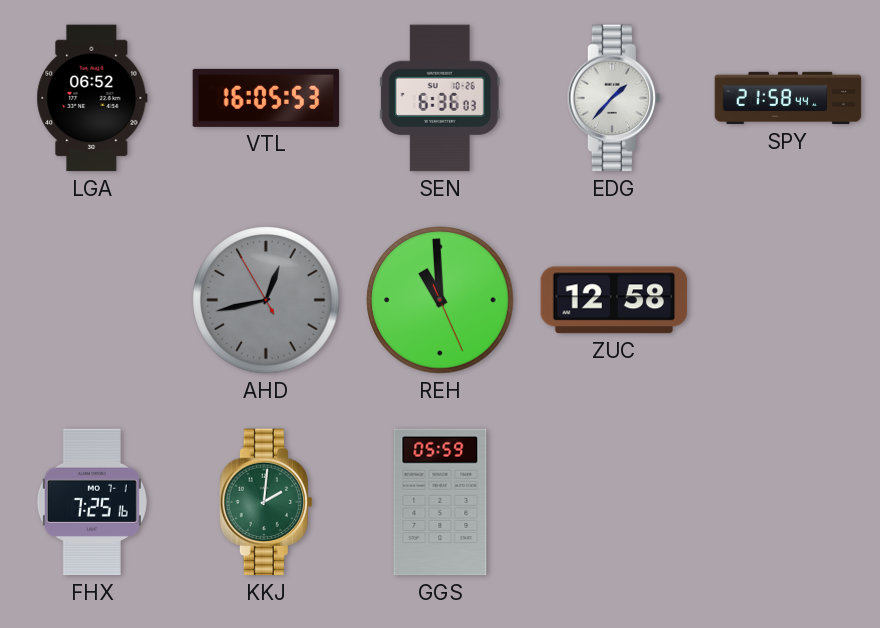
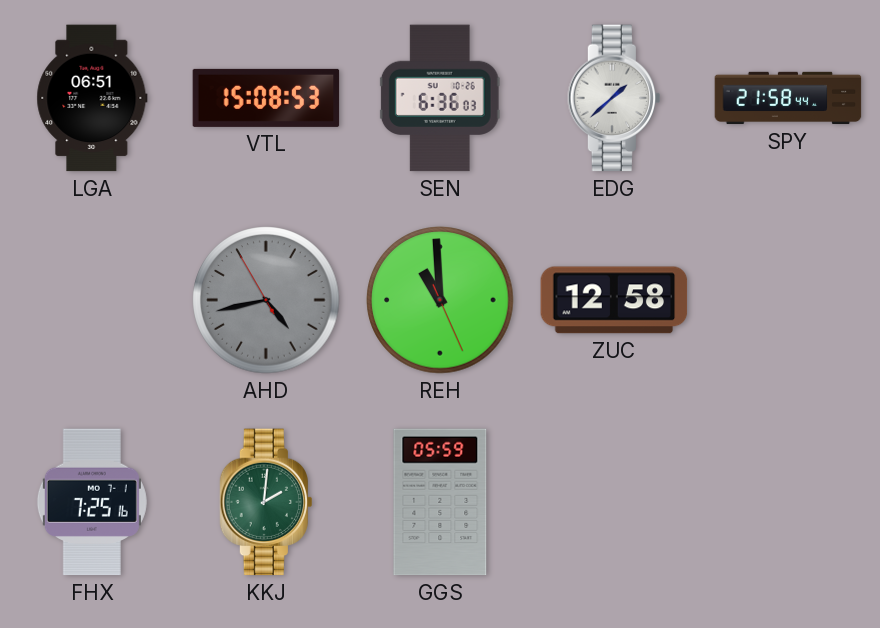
LGA: 06:52 -> 06:51 (92, 98)
VTL: 16:05 -> 15:08 (266, 98)
EDG: 1:37 -> 1:38 (613, 98)
AHD: 12:42 -> 4:42 (266, 300)
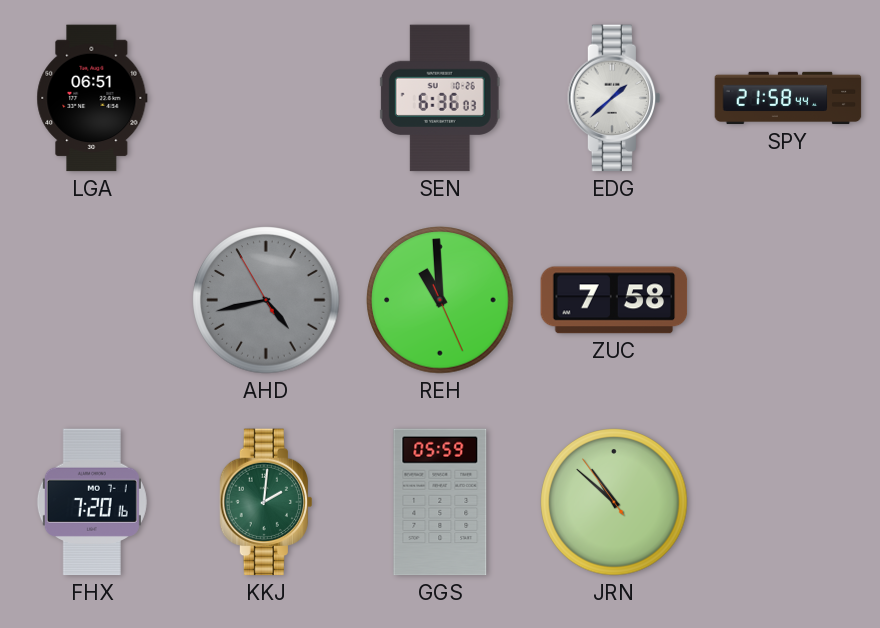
VTL: 15:08 -> none (266, 98)
ZUC: 12:58 -> 7:58 (614, 300)
FHX: 7:25 -> 7:20 (92, 502)
JRN: none -> 10:51 (614, 502)
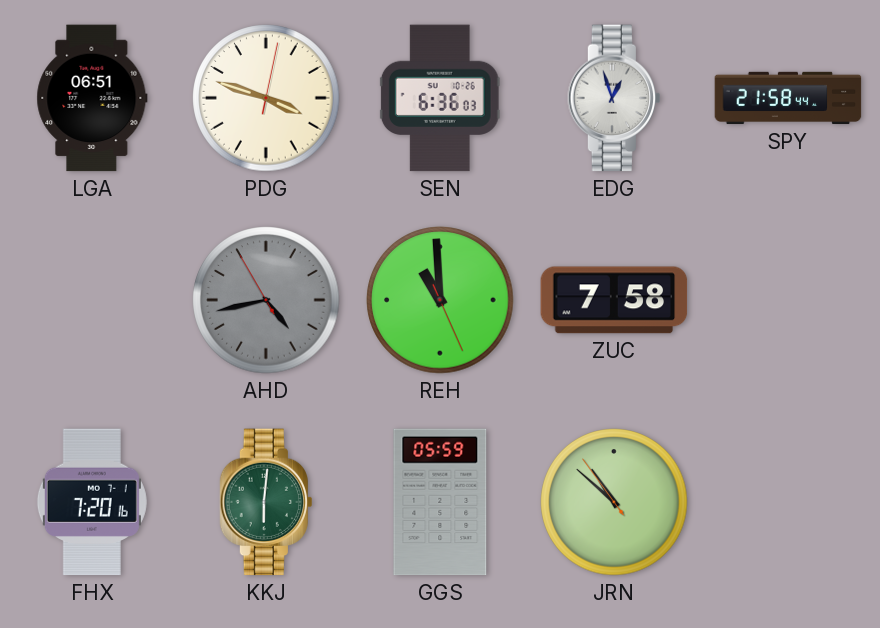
PDG: none -> 3:48 (266, 98)
EDG: 1:38 -> 12:57 (613, 98)
KKJ: 2:01 -> 6:01 (265, 502)
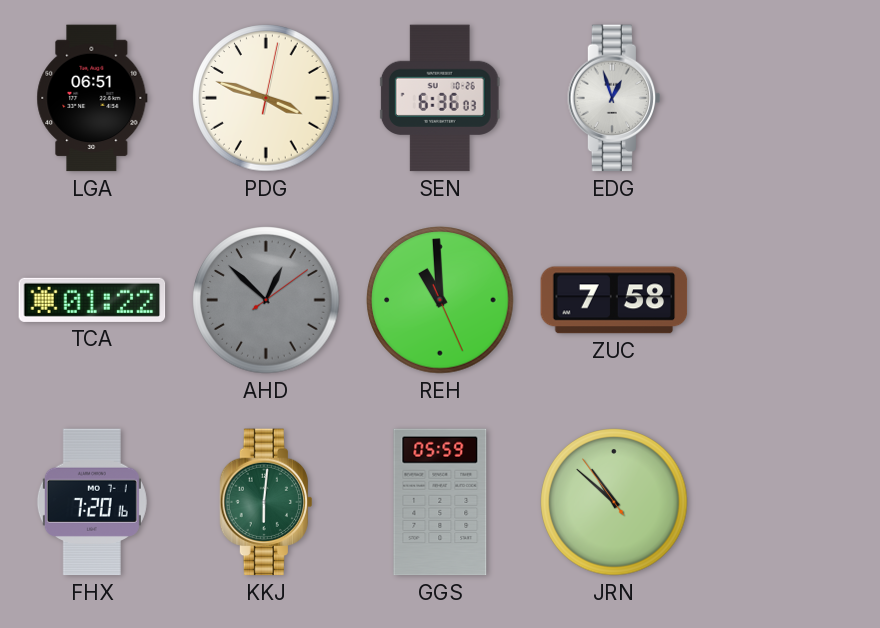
SPY: 21:58 -> none (788, 98)
TCA: none -> 01:22 (92, 300)
AHD: 4:42 -> 12:52 (266, 300)
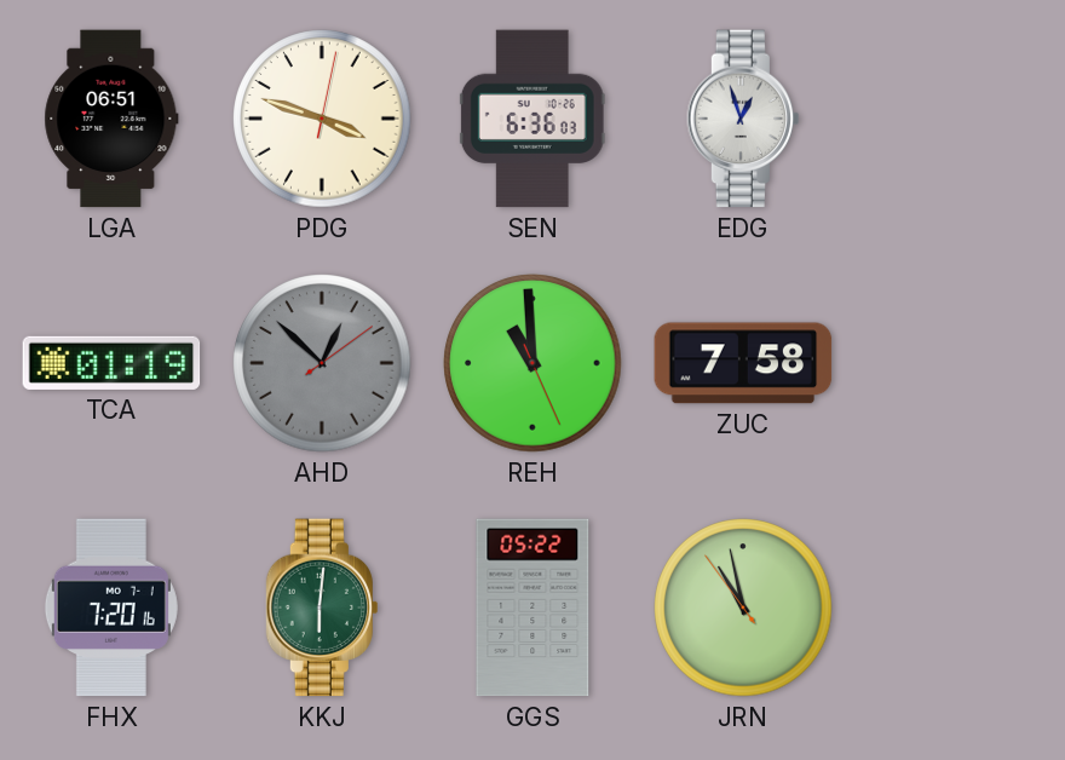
TCA: 01:22 -> 01:19 (111, 363)
GGS: 05:59 -> 05:22 (532, 608)
JRN: 10:51 -> 10:57 (743, 608)
